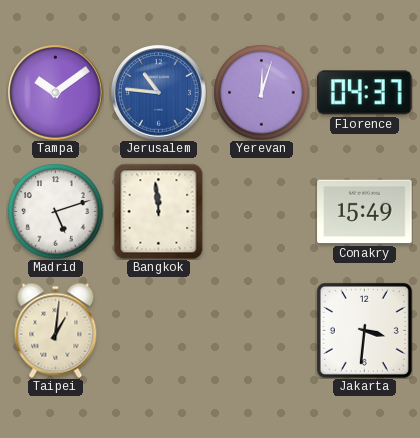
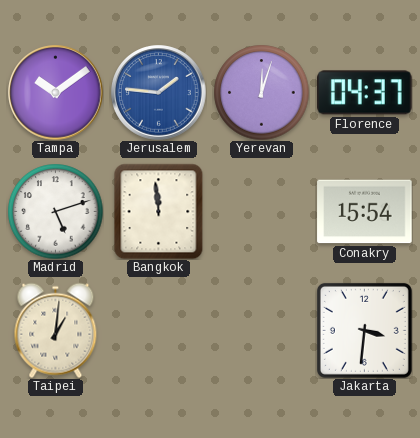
Jerusalem: 10:46 -> 1:46 (159, 93)
Conakry: 15:49 -> 15:54 (365, 212)
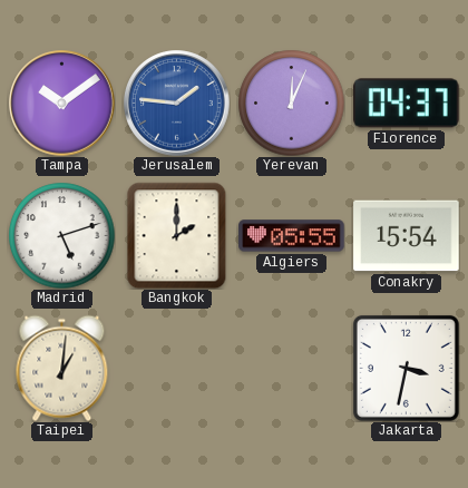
Yerevan: 12:03 -> 12:04 (291, 103)
Bangkok: 11:59 -> 2:00 (177, 235)
Algiers: none -> 05:55 (292, 236)
Jakarta: 3:31 -> 3:32 (406, 368)
